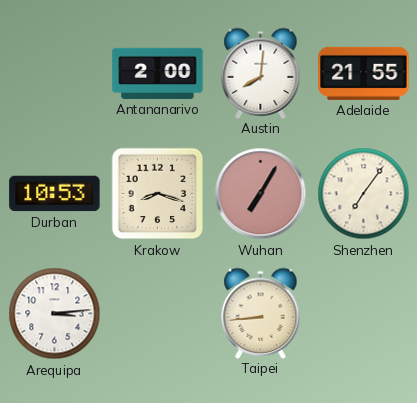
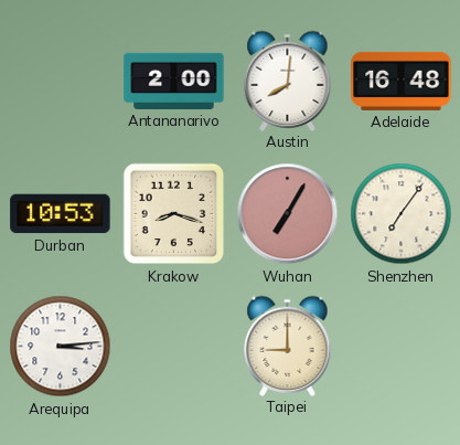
Adelaide: 21:55 -> 16:48 (402, 81)
Taipei: 8:44 -> 9:00 (288, 346)
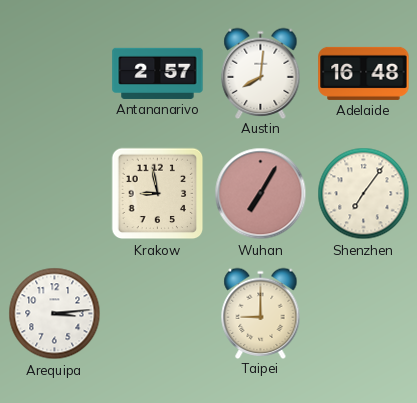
Antananarivo: 2:00 -> 2:57 (158, 73)
Durban: 10:53 -> none (61, 214)
Krakow: 8:18 -> 8:58 (158, 194)
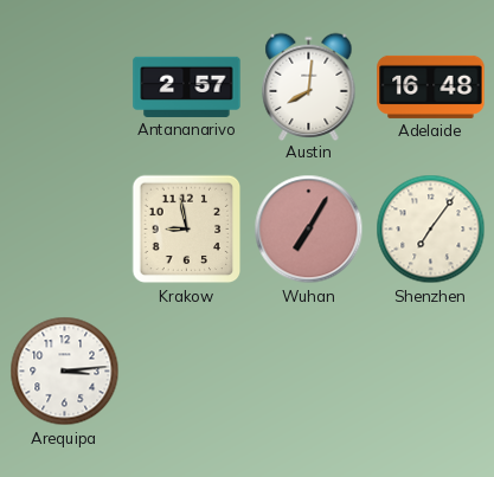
Taipei: 9:00 -> none (261, 313)
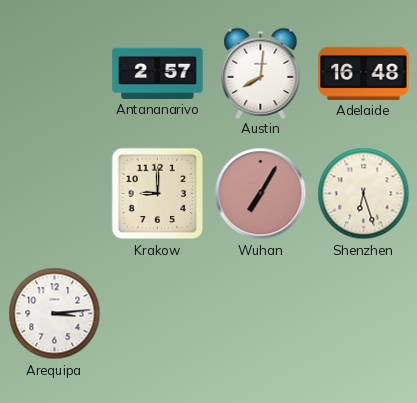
Krakow: 8:58 -> 9:00 (158, 194)
Shenzhen: 7:06 -> 6:27 (364, 194)
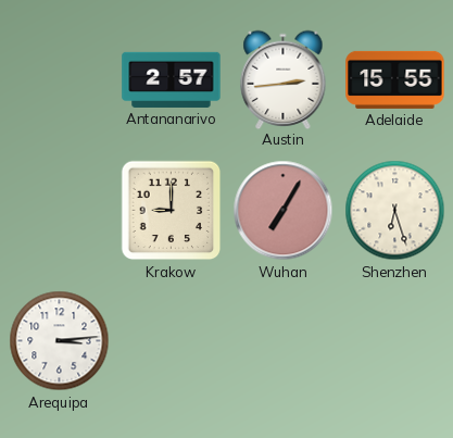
Austin: 8:01 -> 2:44 (284, 79)
Adelaide: 16:48 -> 15:55 (395, 79)
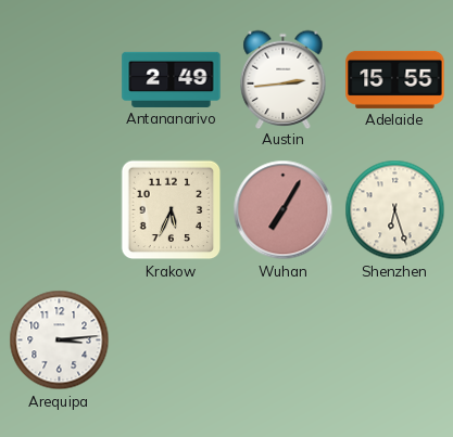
Antananarivo: 2:57 -> 2:49 (172, 79)
Krakow: 9:00 -> 5:34 (172, 210)
